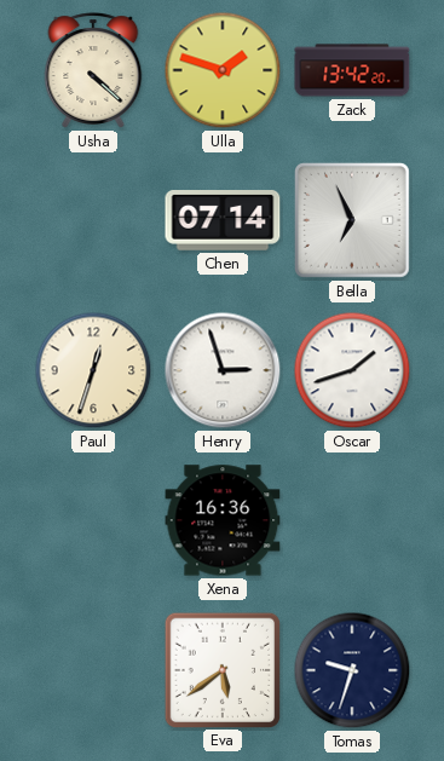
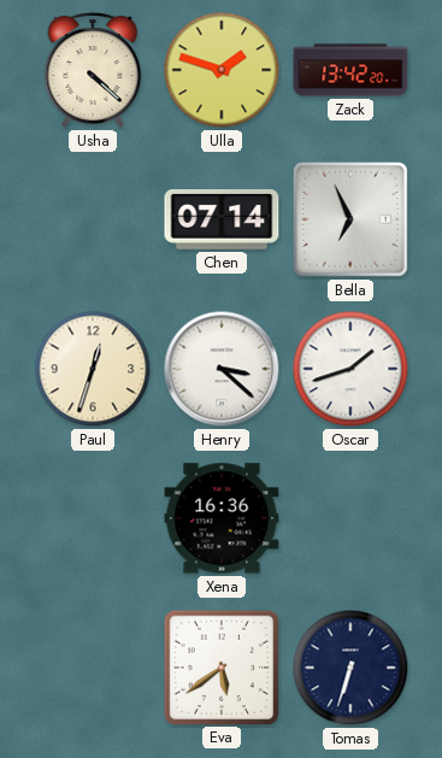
Henry: 2:57 -> 3:22 (222, 369)
Tomas: 9:33 -> 6:33 (350, 668)
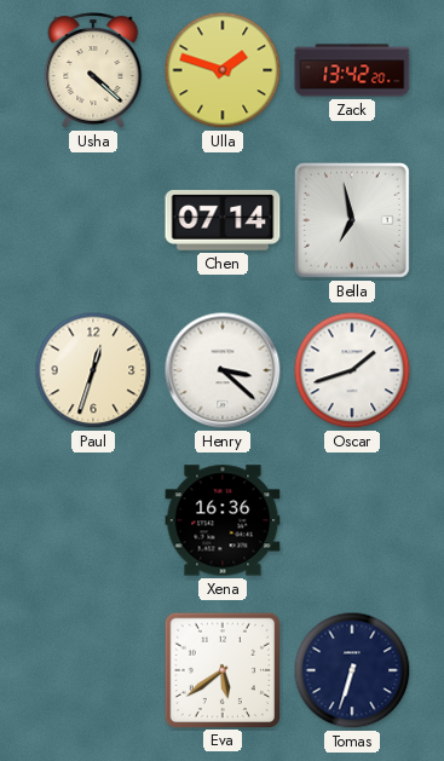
Bella: 6:56 -> 6:58 (352, 220)
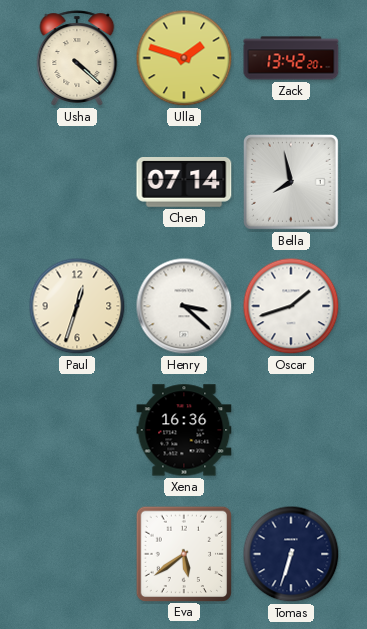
Bella: 6:58 -> 7:58 (291, 182)
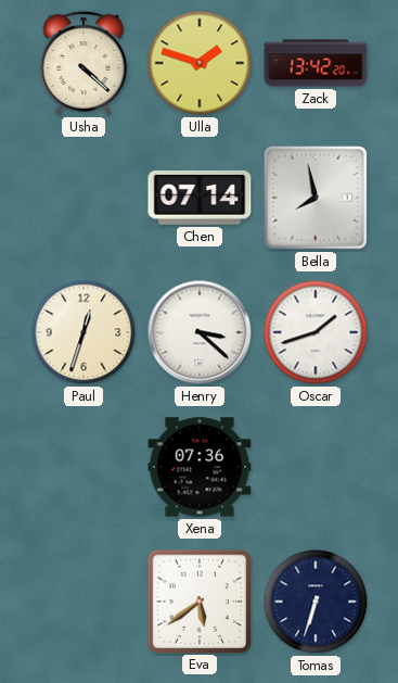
Xena: 16:36 -> 07:36 (200, 467)
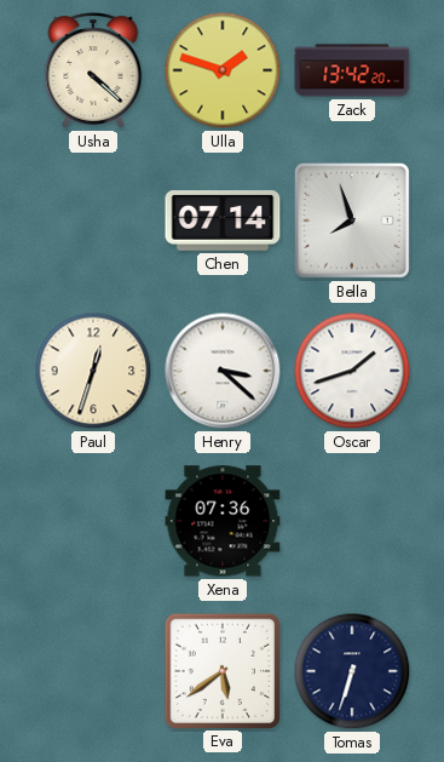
Bella: 7:58 -> 7:57 (352, 220)
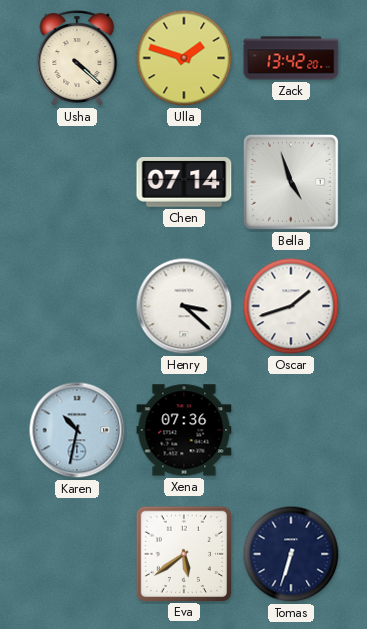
Bella: 7:57 -> 4:57 (291, 182)
Paul: 12:33 -> none (93, 371)
Karen: none -> 10:32 (77, 430)
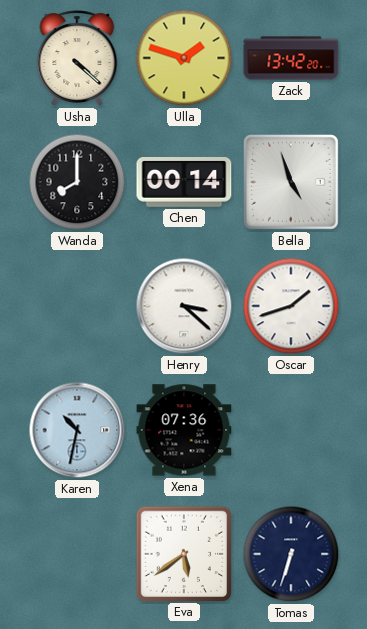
Wanda: none -> 8:00 (77, 182)
Chen: 07:14 -> 00:14 (184, 183)
